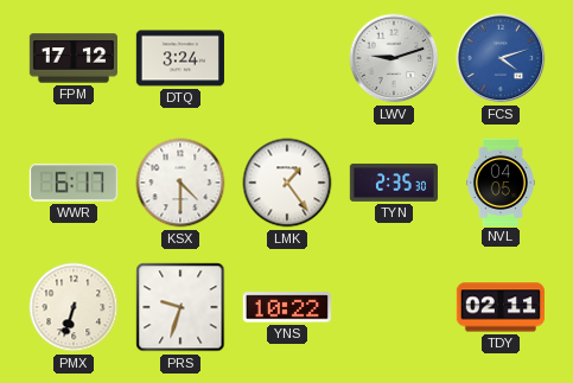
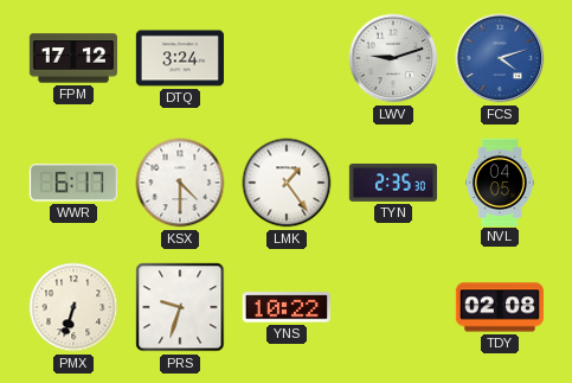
TDY: 02:11 -> 02:08 (500, 307)
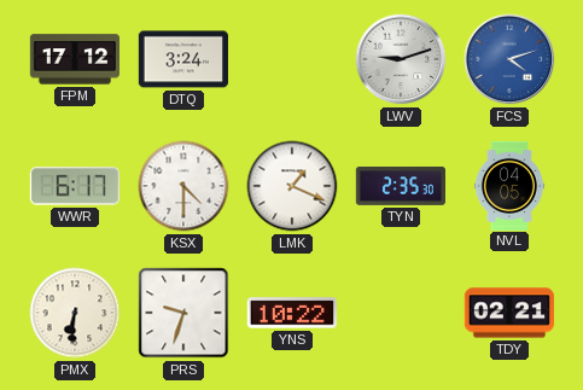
LMK: 1:24 -> 1:19 (292, 186)
PMX: 6:33 -> 6:31 (75, 313)
TDY: 02:08 -> 02:21 (509, 313)
